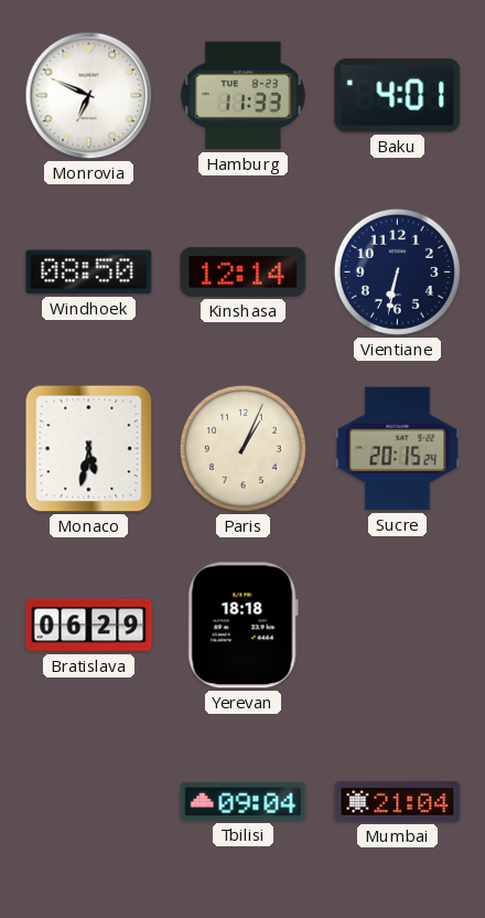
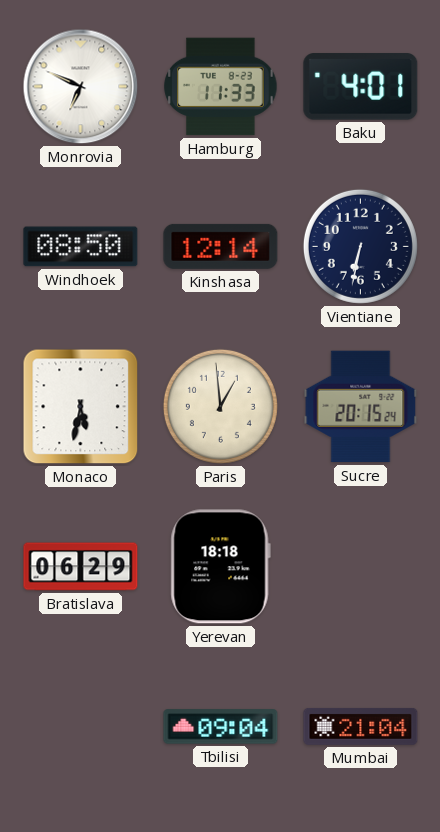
Paris: 1:04 -> 12:59 (220, 406)
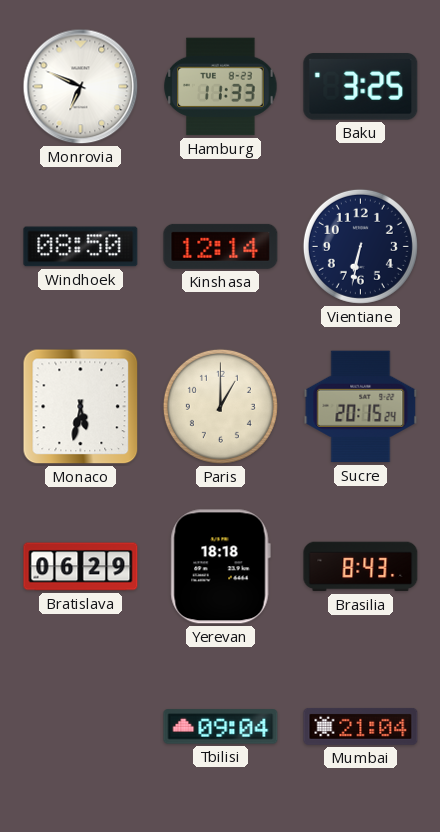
Baku: 4:01 -> 3:25 (361, 87)
Paris: 12:59 -> 1:00 (220, 406)
Brasilia: none -> 8:43 (361, 567)
